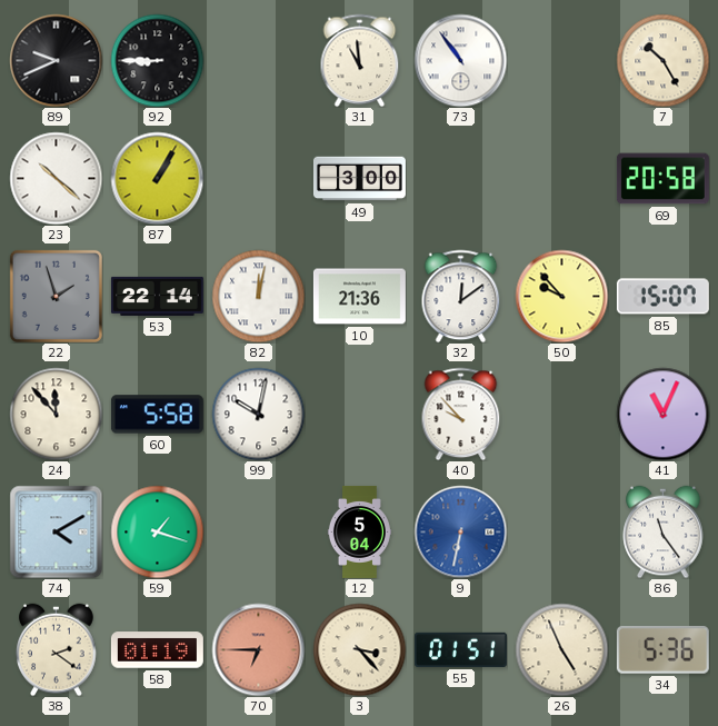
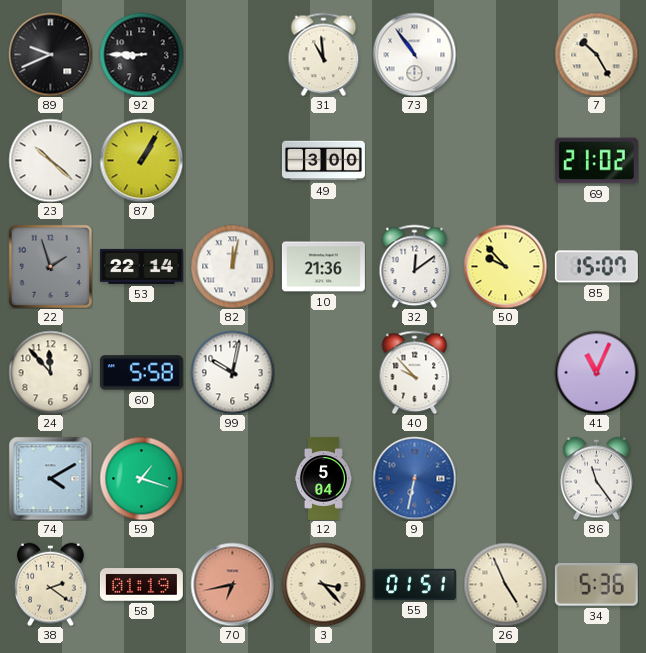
69: 20:58 -> 21:02 (596, 161)
70: 6:45 -> 6:43 (232, 584)
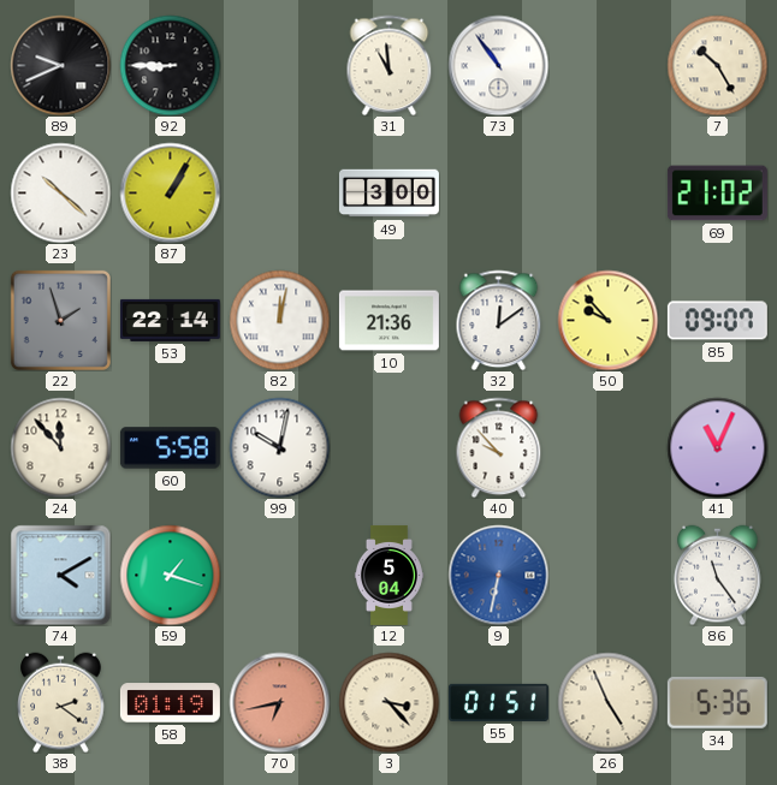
85: 15:07 -> 09:07 (717, 321)
